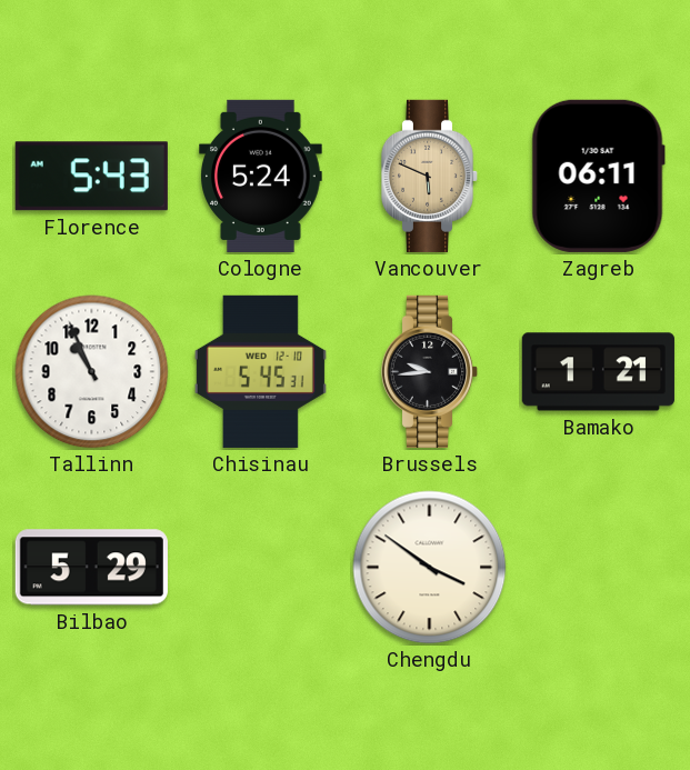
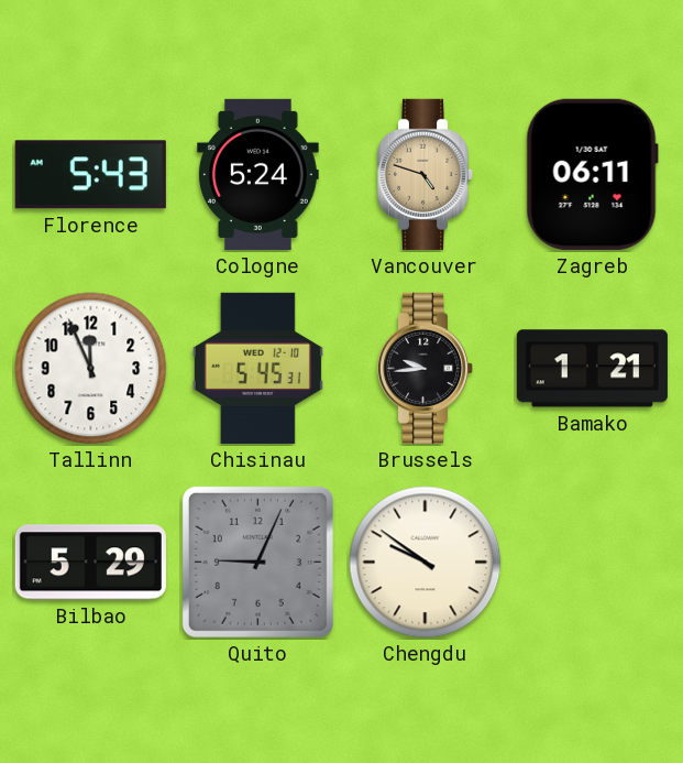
Vancouver: 5:49 -> 4:48 (426, 174)
Tallinn: 10:56 -> 11:56 (91, 369)
Quito: none -> 9:04 (257, 562)
Chengdu: 3:51 -> 9:51 (426, 563)
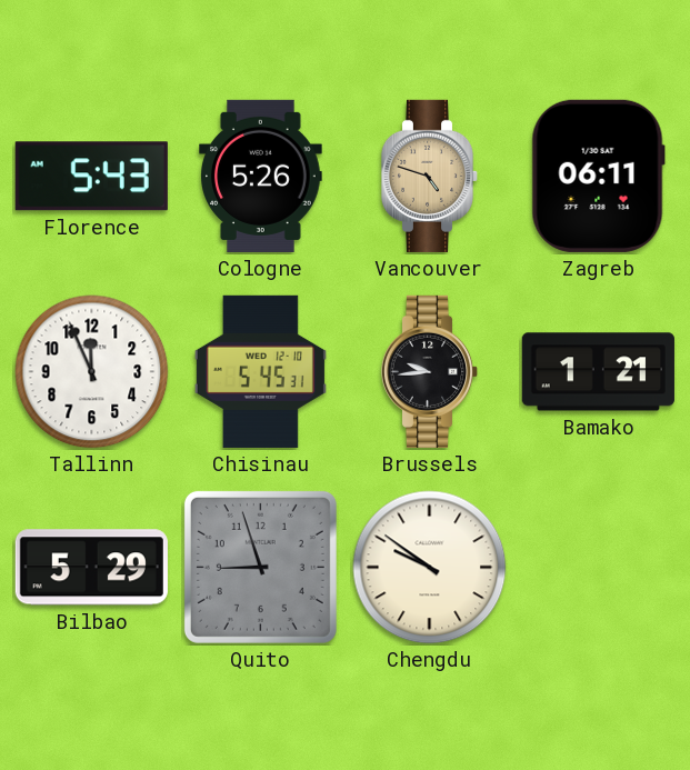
Cologne: 5:24 -> 5:26 (261, 176)
Quito: 9:04 -> 8:57 (260, 567)
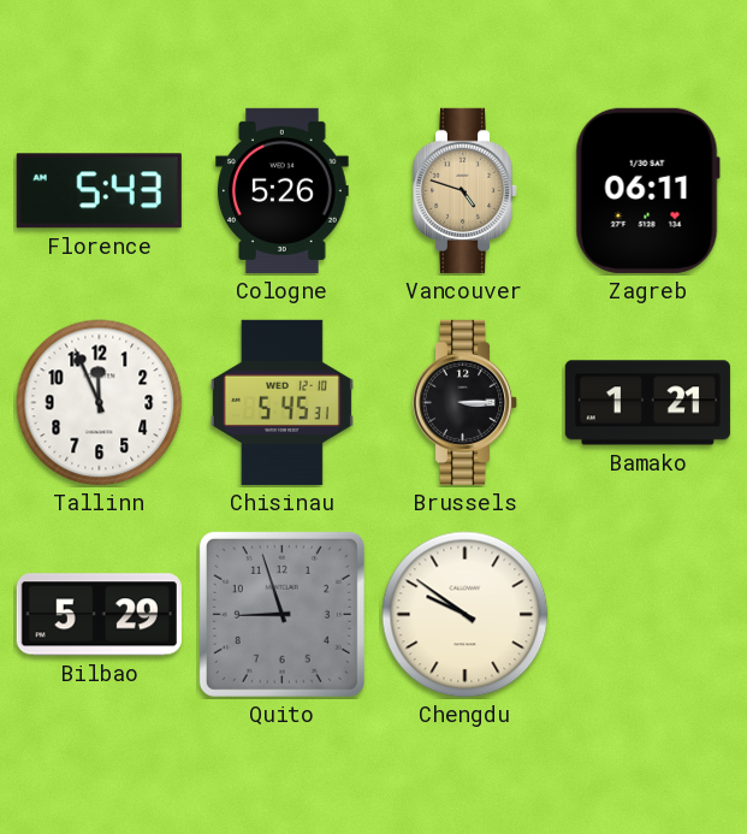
Brussels: 9:44 -> 3:15 (466, 402)
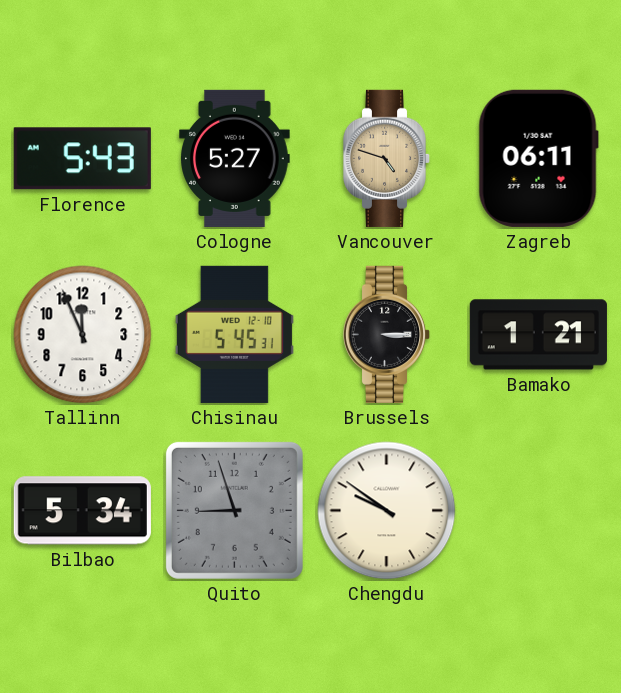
Cologne: 5:26 -> 5:27 (235, 158)
Bilbao: 5:29 -> 5:34 (82, 511)
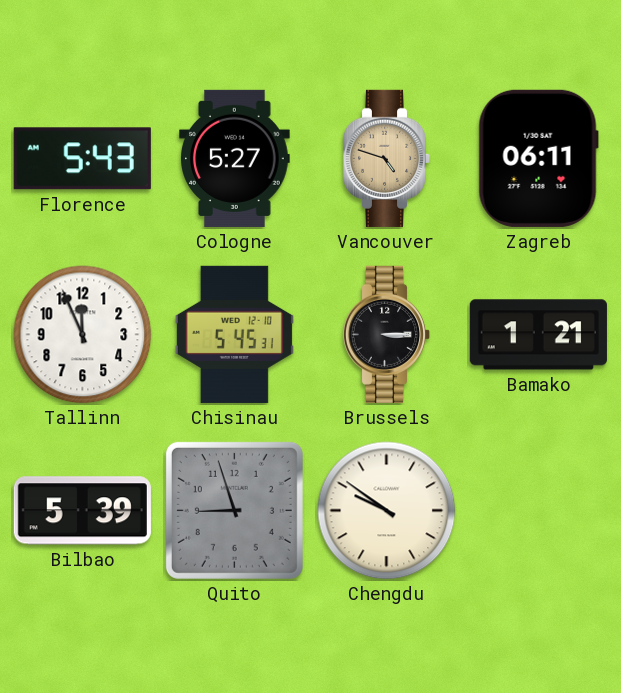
Bilbao: 5:34 -> 5:39 (82, 511)
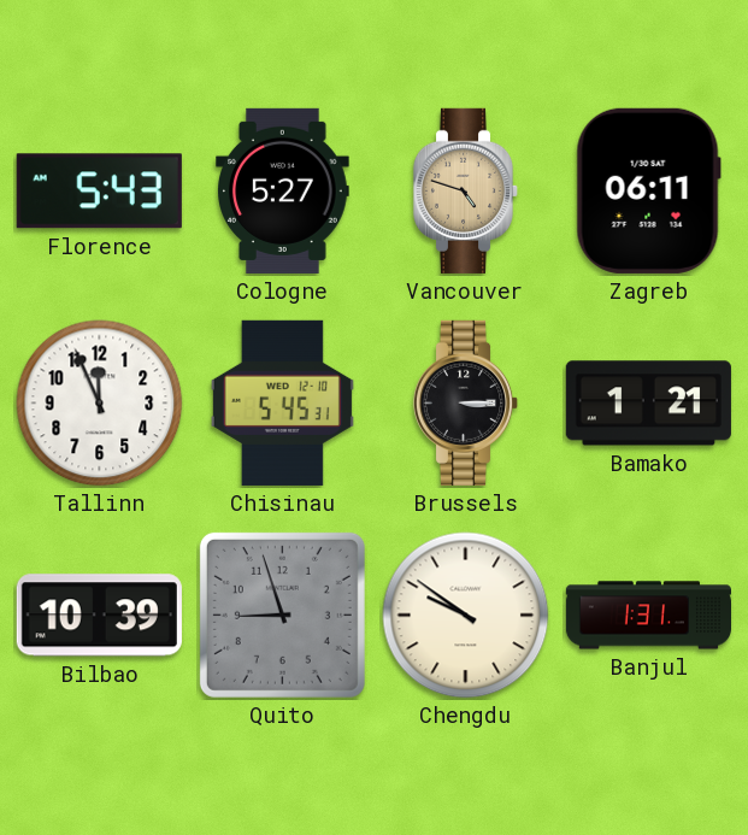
Bilbao: 5:39 -> 10:39 (99, 616)
Banjul: none -> 1:31 (648, 616)
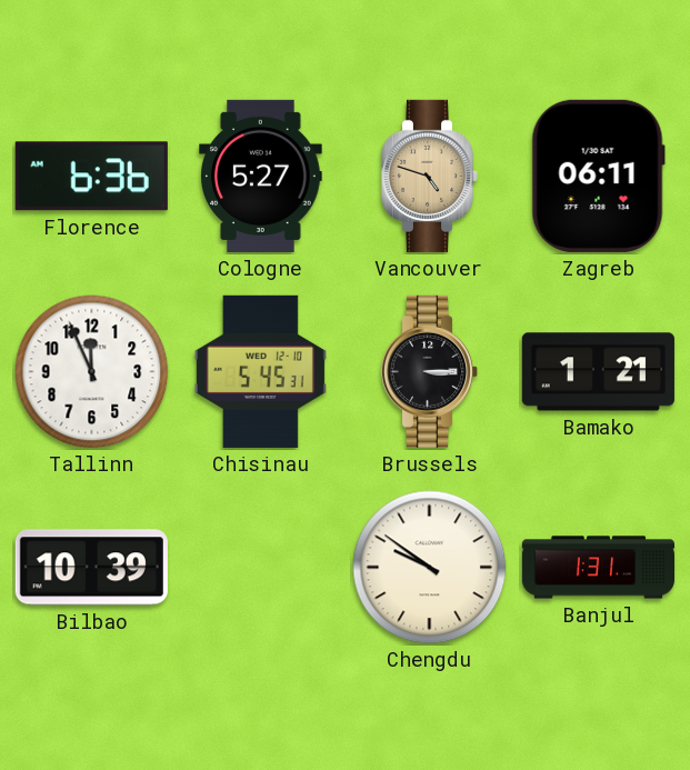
Florence: 5:43 -> 6:36 (91, 177)
Quito: 8:57 -> none (282, 615)
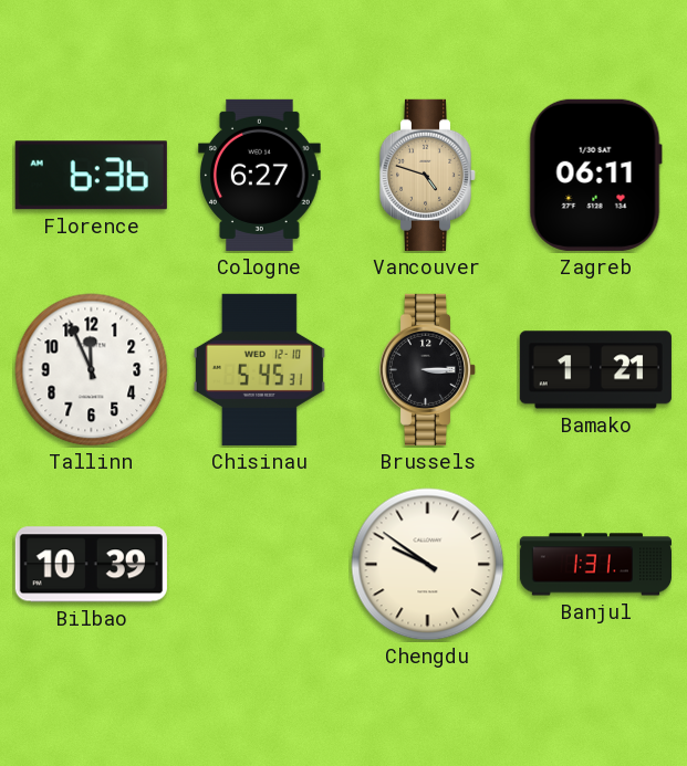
Cologne: 5:27 -> 6:27 (260, 175)
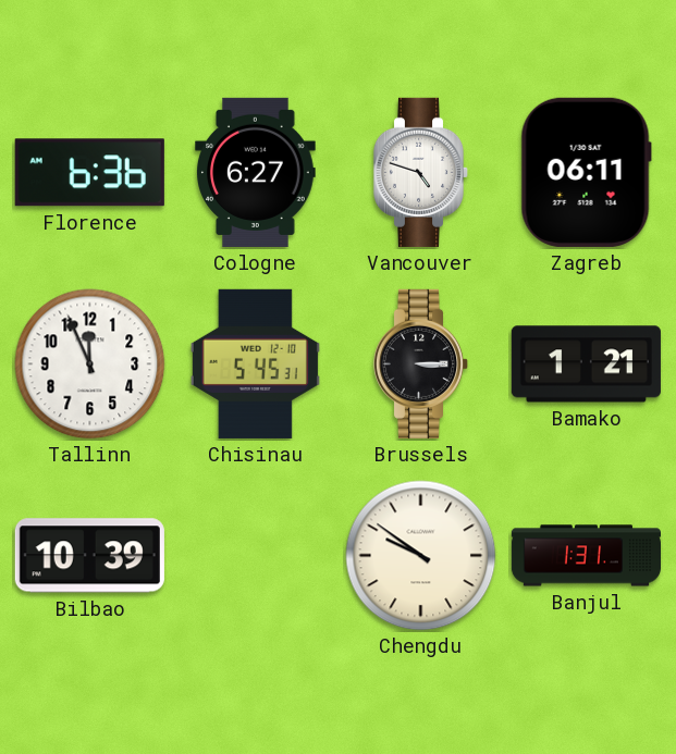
Vancouver dial: champagne -> white (421, 172)
